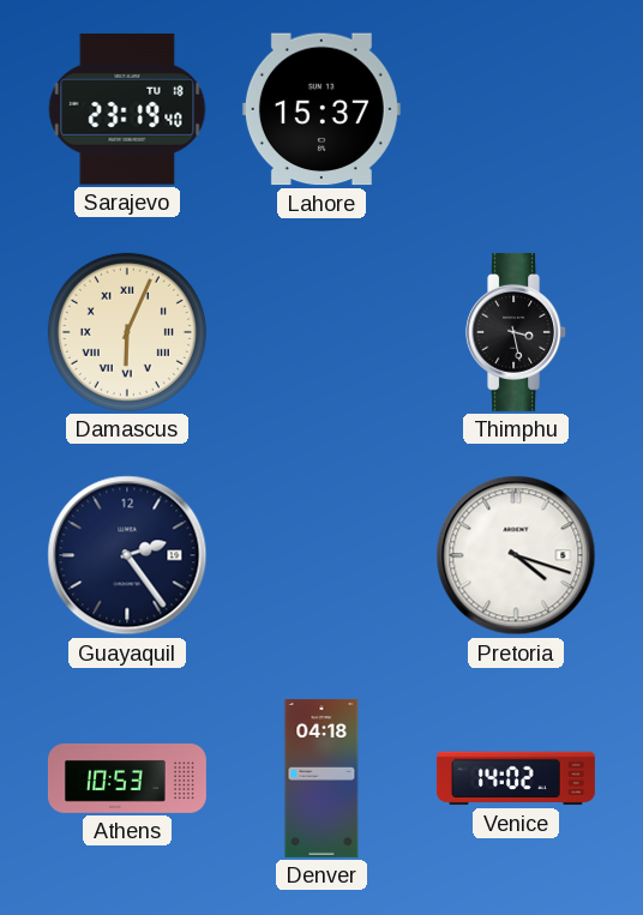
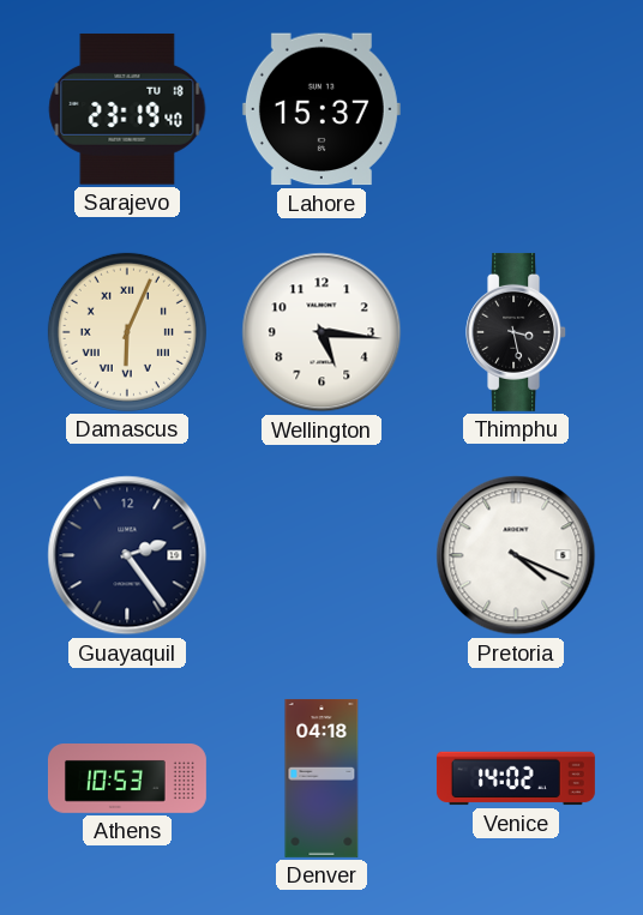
Wellington: none -> 5:16 (321, 332)
Pretoria: 4:18 -> 4:19 (516, 555)
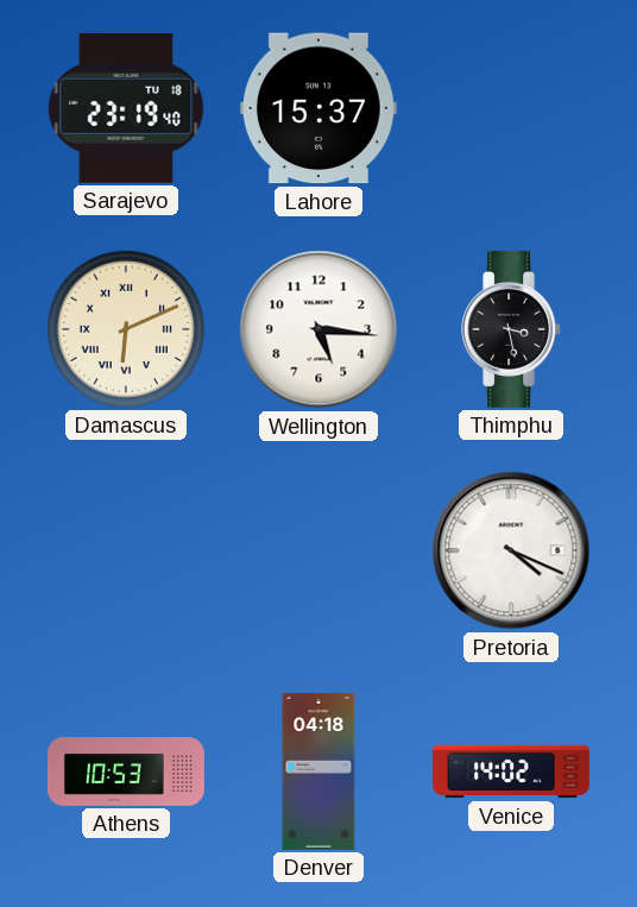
Damascus: 6:04 -> 6:11 (126, 329)
Guayaquil: 2:24 -> none (127, 555)
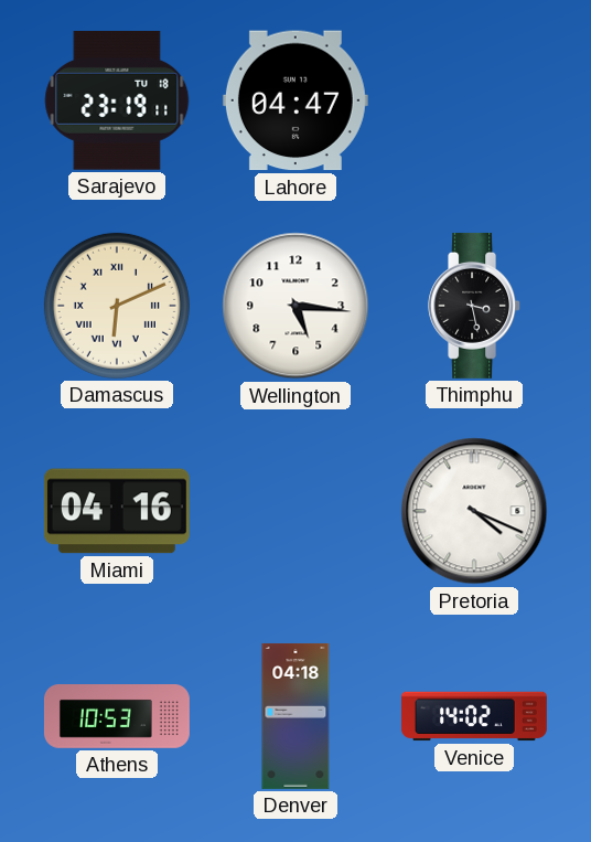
Sarajevo: 23:19:40 -> 23:19:11 (117, 100)
Lahore: 15:37 -> 04:47 (295, 100)
Miami: none -> 04:16 (117, 511)
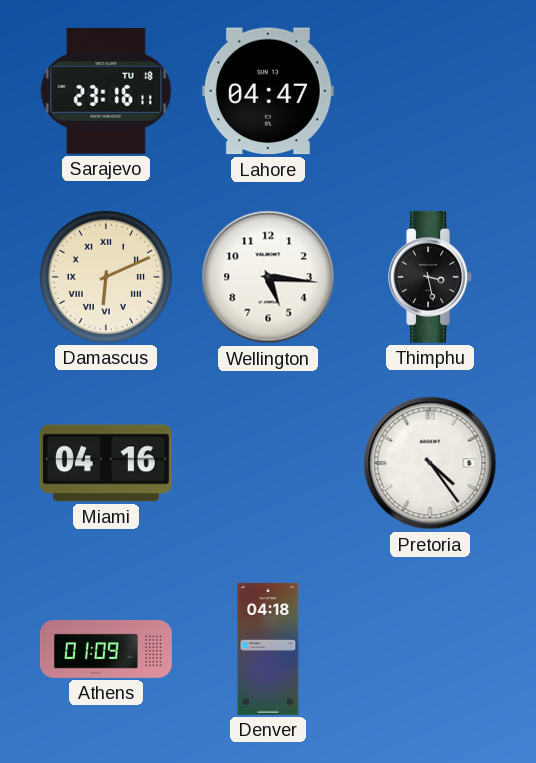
Sarajevo: 23:19 -> 23:16 (106, 91)
Pretoria: 4:19 -> 4:24 (430, 463)
Athens: 10:53 -> 01:09 (106, 650)
Venice: 14:02 -> none (474, 716)
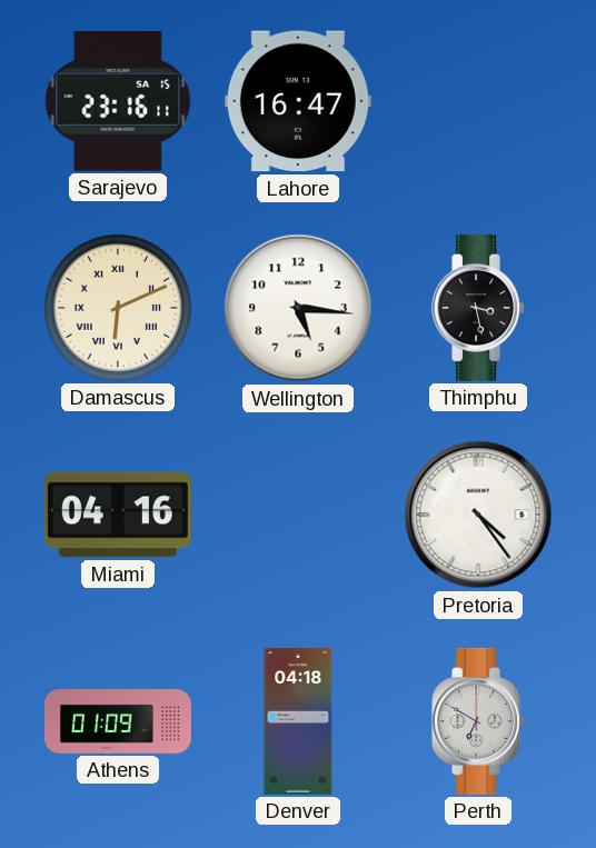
Sarajevo date: TU 18 -> SA 15 (118, 101)
Lahore: 04:47 -> 16:47 (298, 101)
Perth: none -> 6:50 (479, 721)
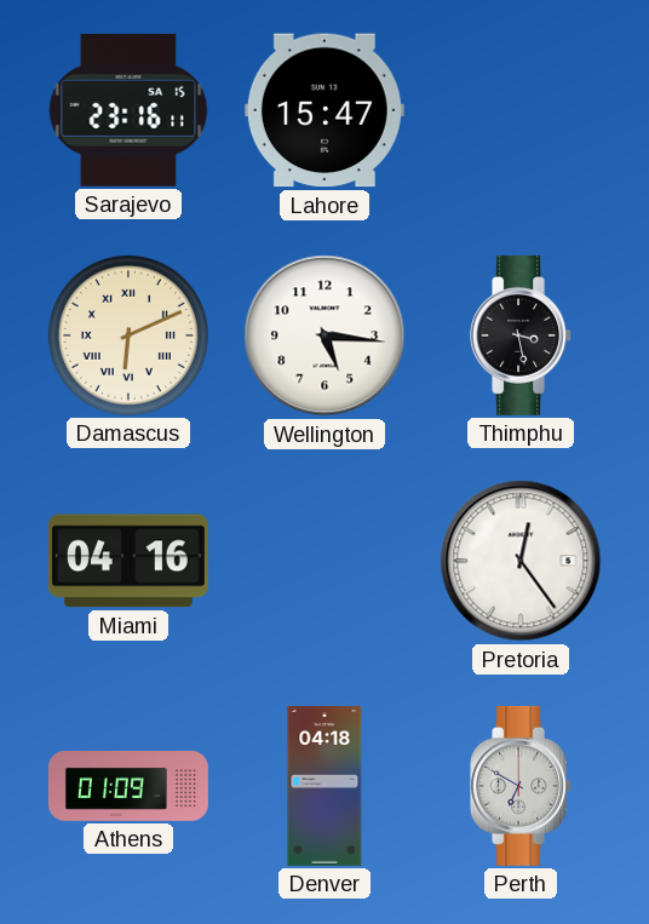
Lahore: 16:47 -> 15:47 (324, 110)
Pretoria: 4:24 -> 12:24 (521, 561)
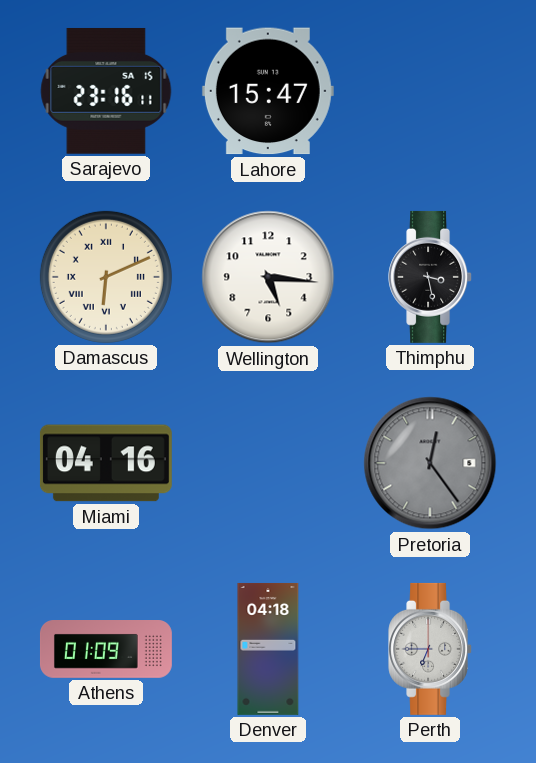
Pretoria dial: white -> grey (430, 463)
Perth: 6:50 -> 6:45 (431, 649)
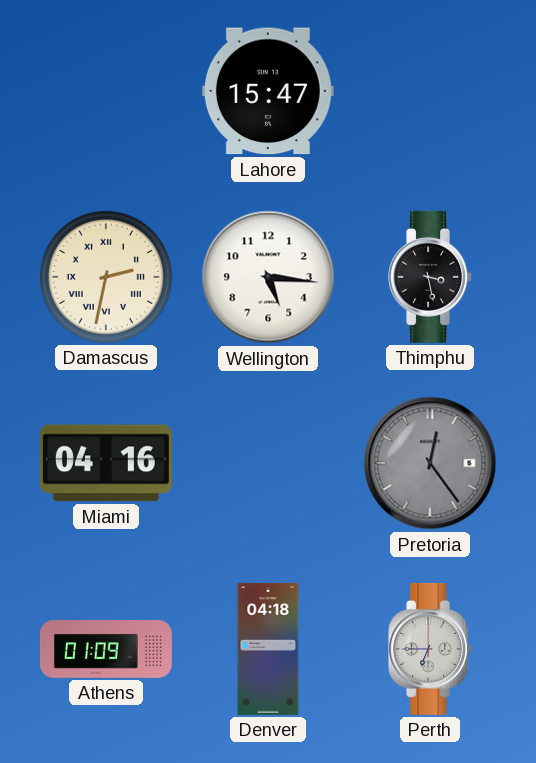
Sarajevo: 23:16 -> none (106, 91)
Damascus: 6:11 -> 2:32 (106, 277)
